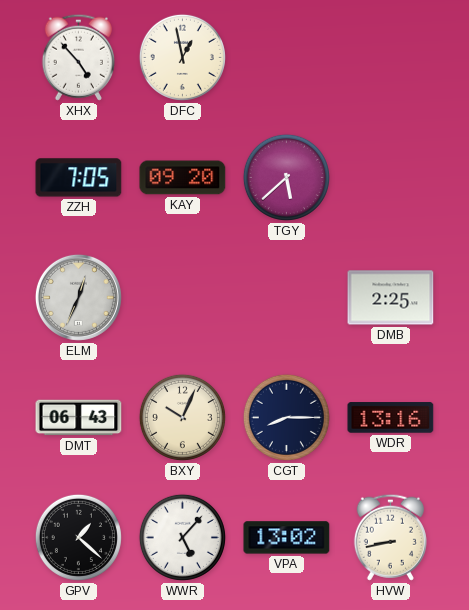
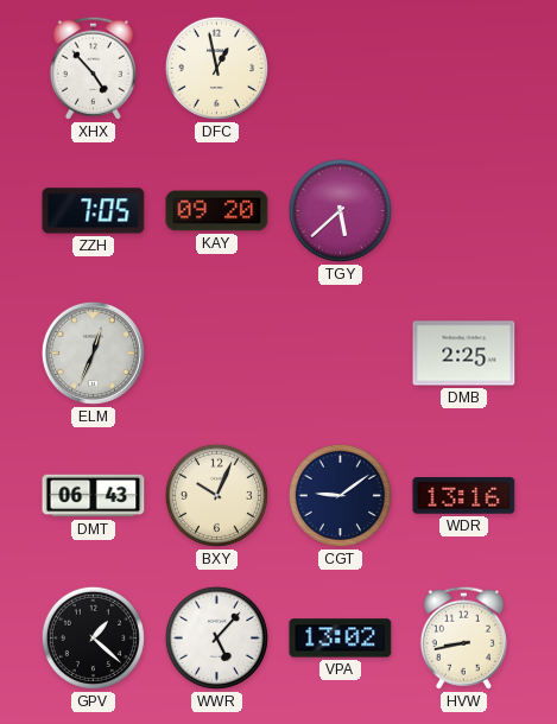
CGT: 8:15 -> 9:09 (340, 495)
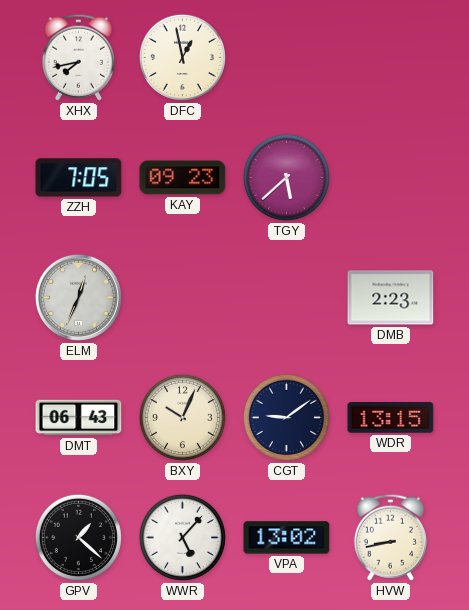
XHX: 4:53 -> 7:43 (78, 57)
KAY: 09:20 -> 09:23 (183, 178)
DMB: 2:25 -> 2:23 (391, 298)
WDR: 13:16 -> 13:15 (391, 418)
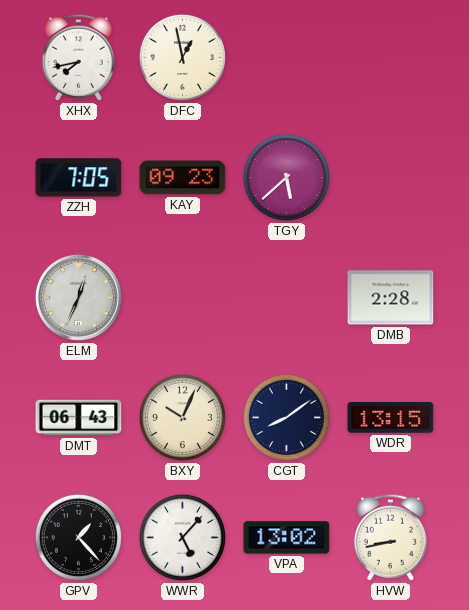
DMB: 2:23 -> 2:28 (391, 298)
CGT: 9:09 -> 8:09 (286, 417)
GPV: 1:22 -> 1:23 (78, 537)
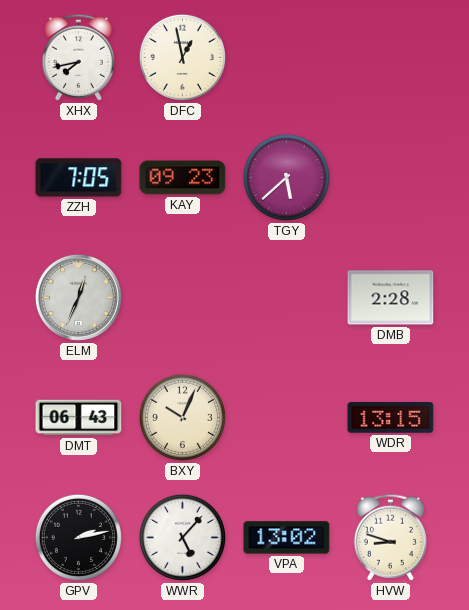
CGT: 8:09 -> none (286, 417)
GPV: 1:23 -> 2:13 (78, 537)
HVW: 8:43 -> 8:48 (390, 537)
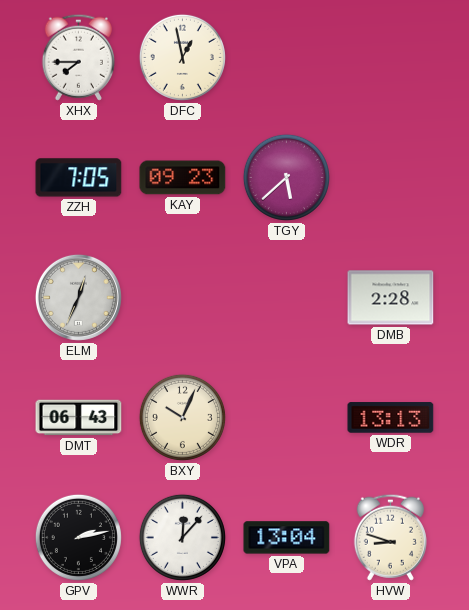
XHX: 7:43 -> 7:45 (78, 57)
WDR: 13:15 -> 13:13 (391, 418)
WWR: 5:07 -> 12:07 (182, 537)
VPA: 13:02 -> 13:04 (287, 538)
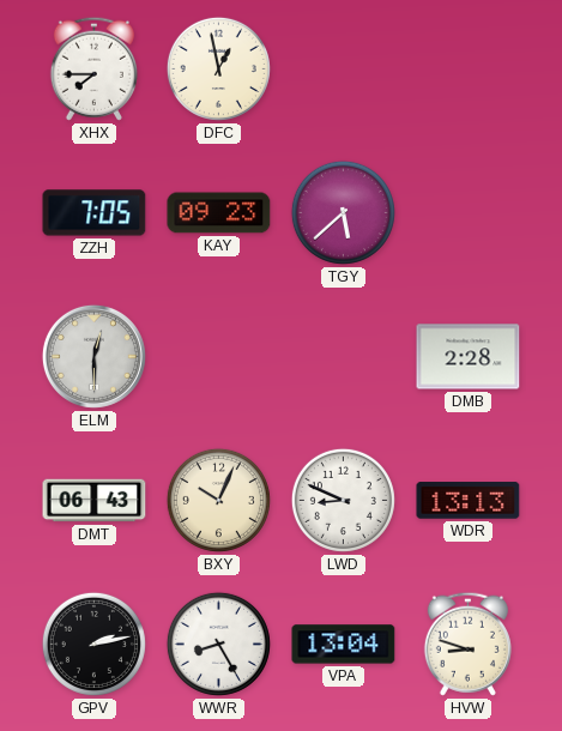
ELM: 12:34 -> 12:30 (93, 356)
LWD: none -> 8:49 (343, 500)
WWR: 12:07 -> 8:25 (218, 644)
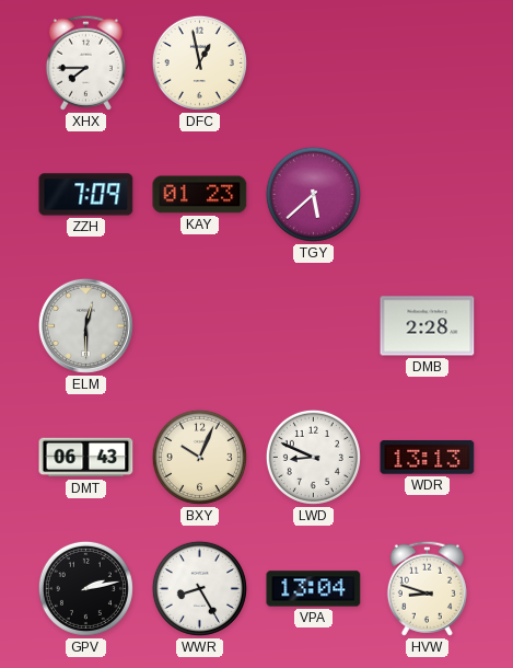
ZZH: 7:05 -> 7:09 (86, 195)
KAY: 09:23 -> 01:23 (200, 195)
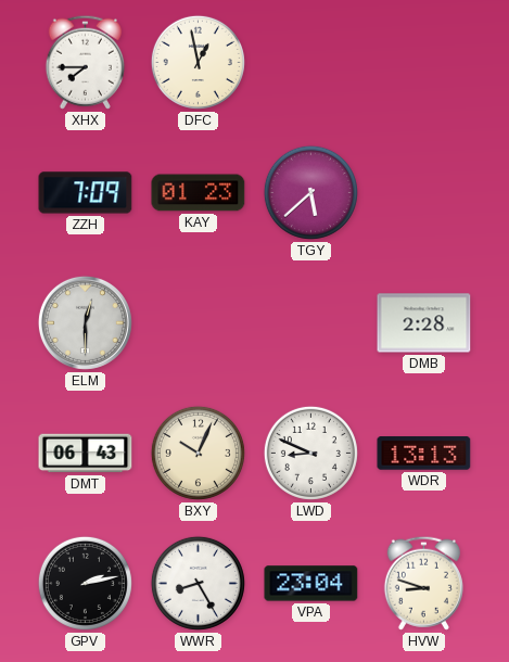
VPA: 13:04 -> 23:04 (311, 584)
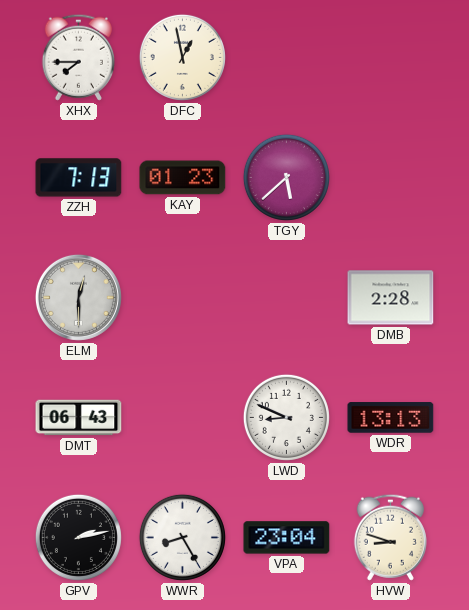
ZZH: 7:09 -> 7:13 (79, 178)
BXY: 10:04 -> none (198, 453)
